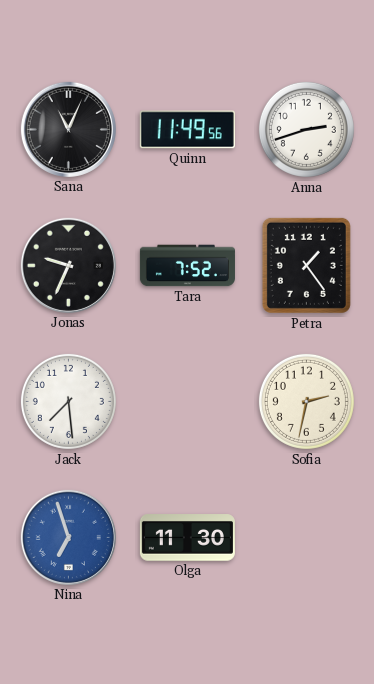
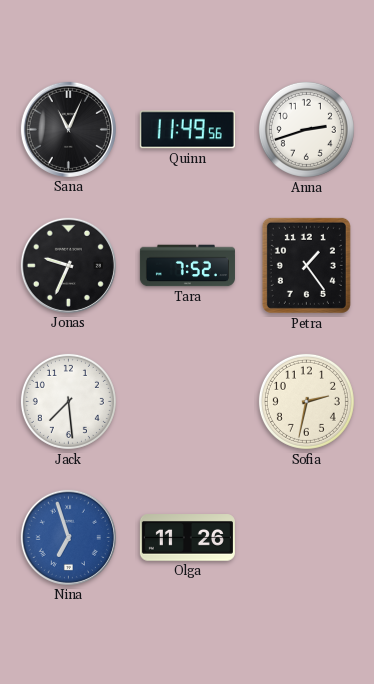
Olga: 11:30 -> 11:26 (187, 538)
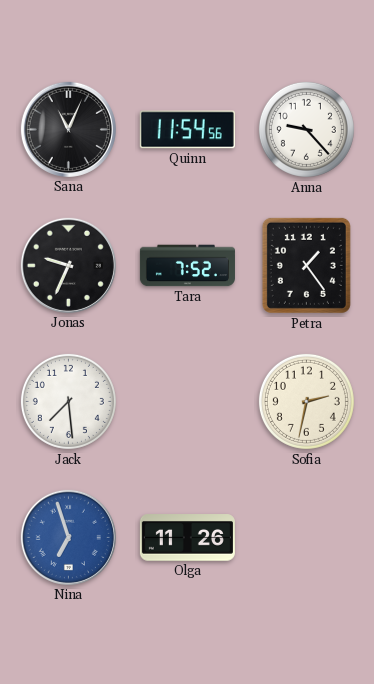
Quinn: 11:49 -> 11:54 (187, 130)
Anna: 2:42 -> 9:23 (306, 129)
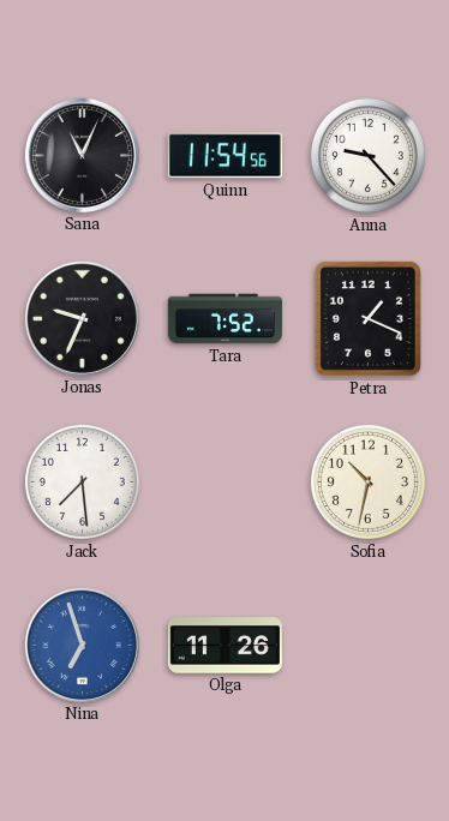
Petra: 1:24 -> 1:19 (367, 318)
Sofia: 2:32 -> 10:32 (367, 481)
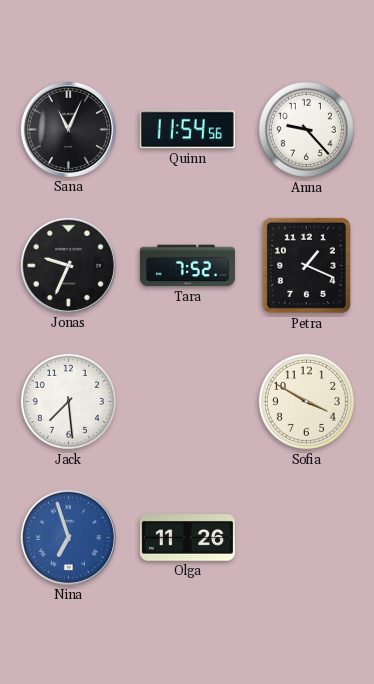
Sofia: 10:32 -> 3:50 (306, 401)
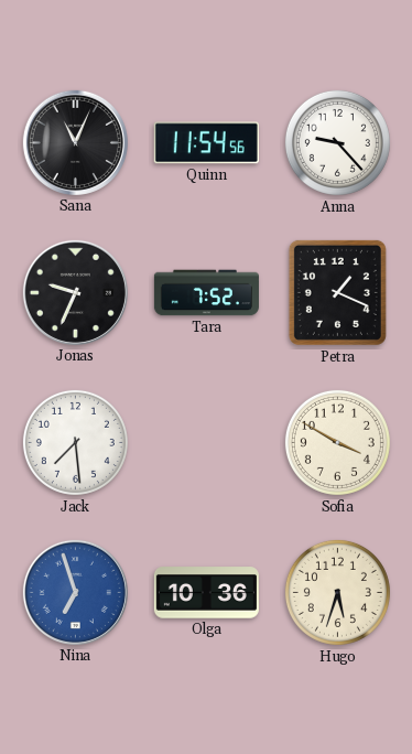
Olga: 11:26 -> 10:36 (206, 593)
Hugo: none -> 5:33 (337, 592)
